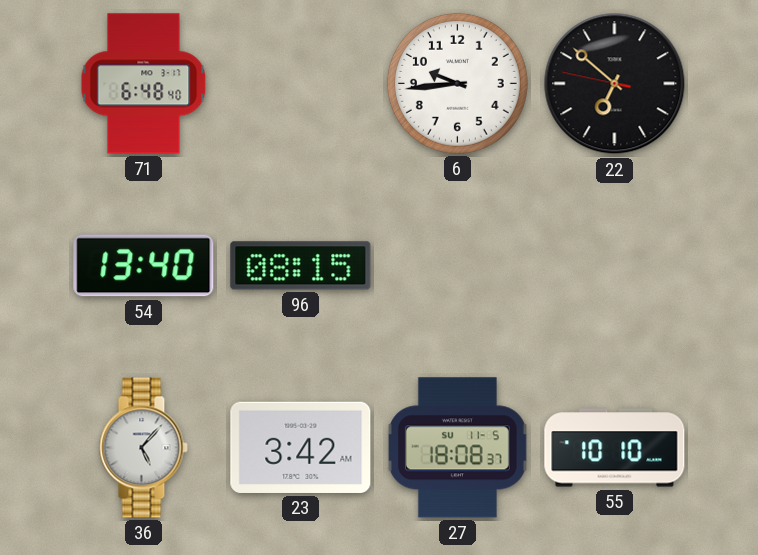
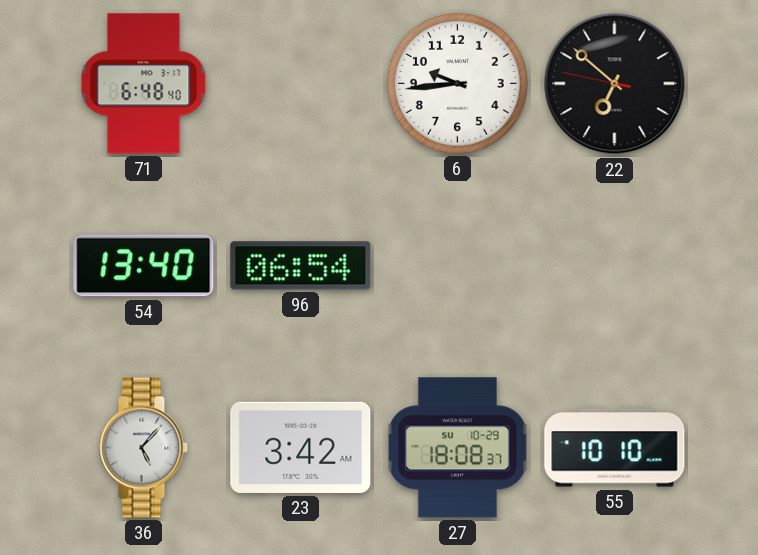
96: 08:15 -> 06:54 (301, 266)
27 date: SU 11-5 -> SU 10-29 (457, 448)
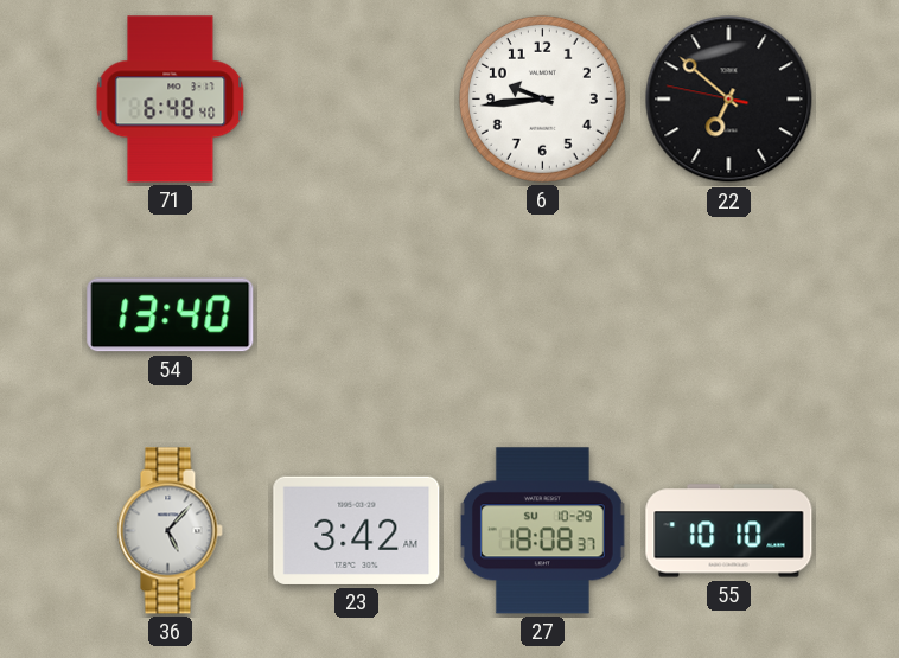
96: 06:54 -> none (301, 266)
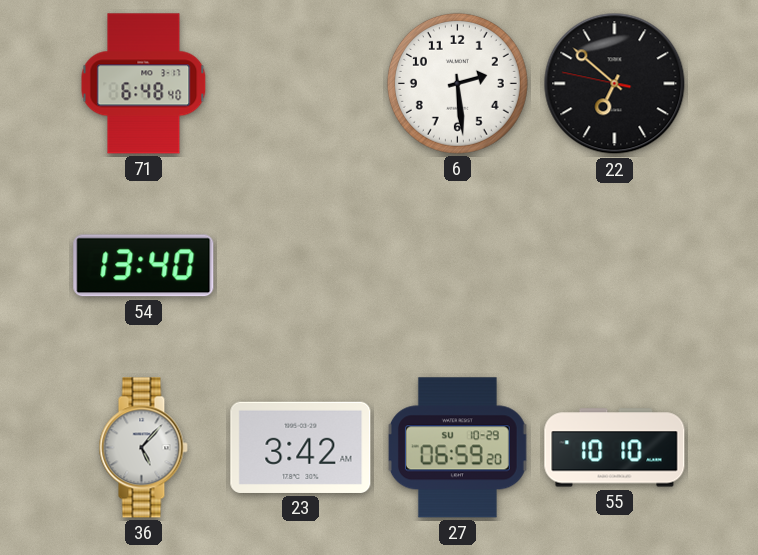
6: 9:44 -> 2:29 (457, 83)
27: 18:08 -> 06:59 (457, 448)
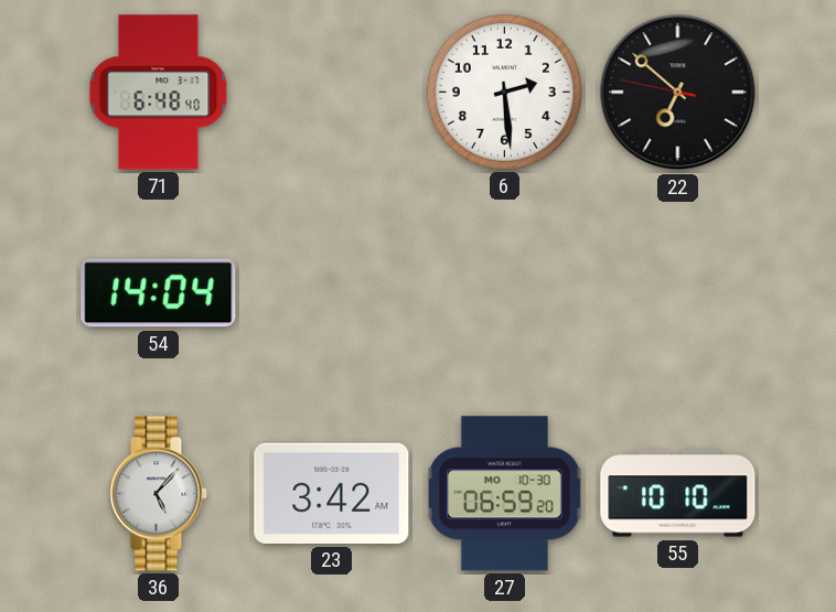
54: 13:40 -> 14:04 (159, 293)
27 date: SU 10-29 -> MO 10-30 (504, 494)
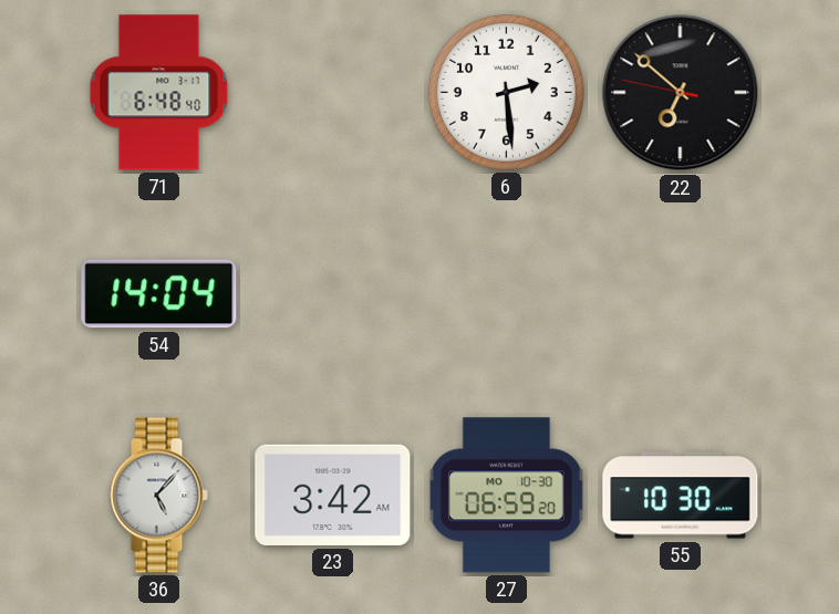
55: 10:10 -> 10:30 (681, 496)
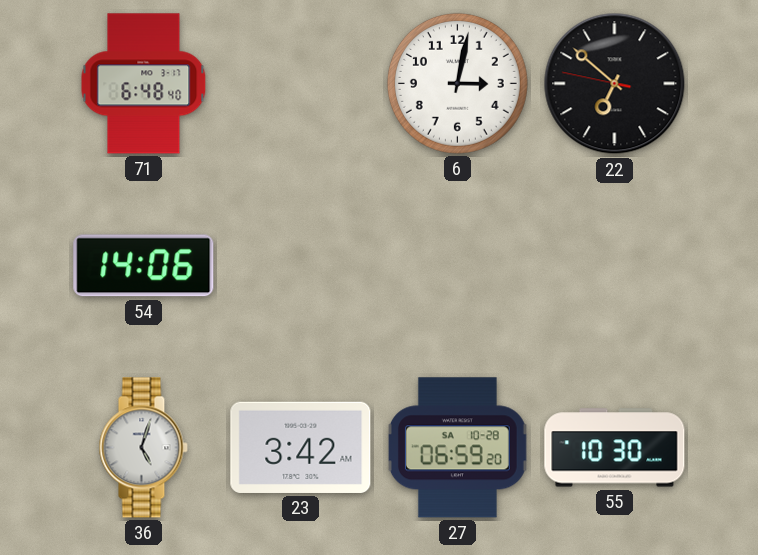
6: 2:29 -> 3:02 (457, 83)
54: 14:04 -> 14:06 (144, 266)
36: 5:07 -> 5:03 (143, 448)
27 date: MO 10-30 -> SA 10-28 (457, 448)
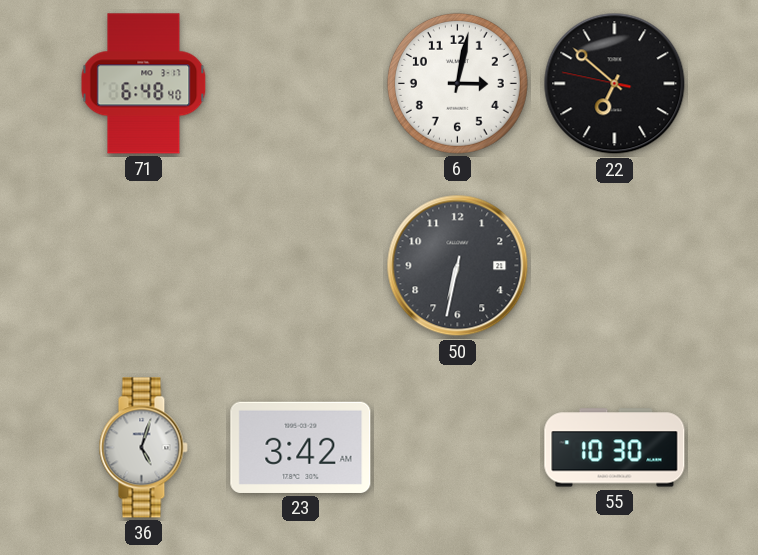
54: 14:06 -> none (144, 266)
50: none -> 6:32 (458, 266)
27: 06:59 -> none (457, 448)
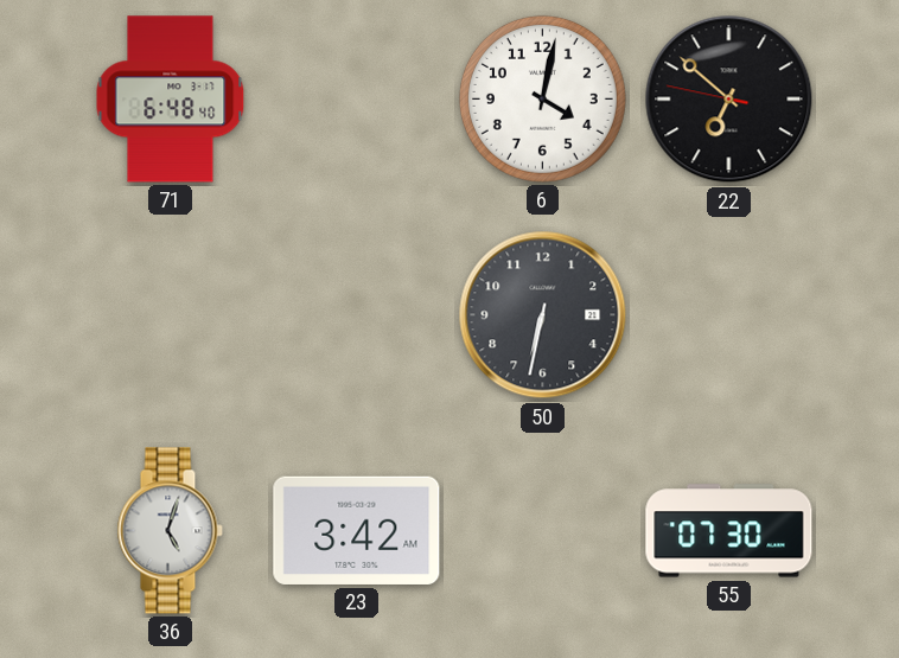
6: 3:02 -> 4:02 (542, 98)
55: 10:30 -> 07:30 (729, 531)
